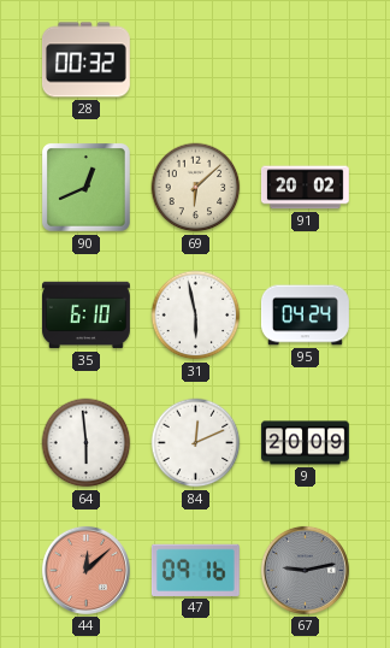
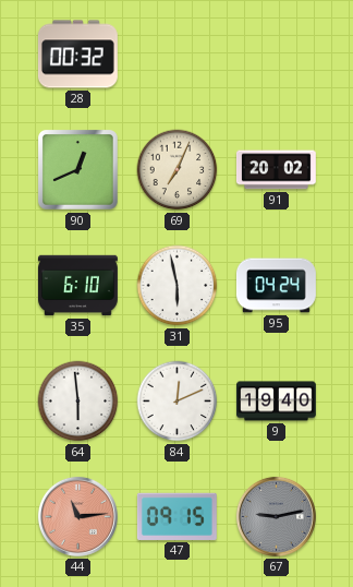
69: 6:08 -> 7:04 (178, 170)
9: 20:09 -> 19:40 (277, 402)
44: 12:08 -> 11:14 (77, 516)
47: 09:16 -> 09:15 (176, 516)
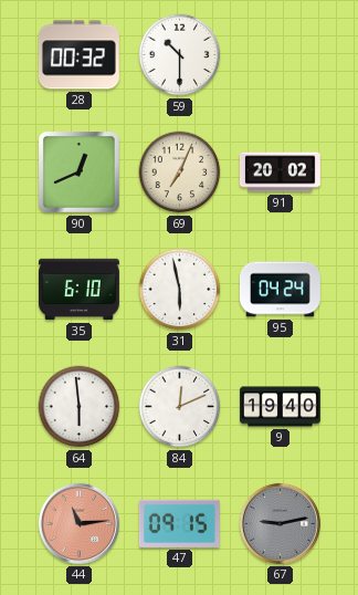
59: none -> 10:30 (180, 55)
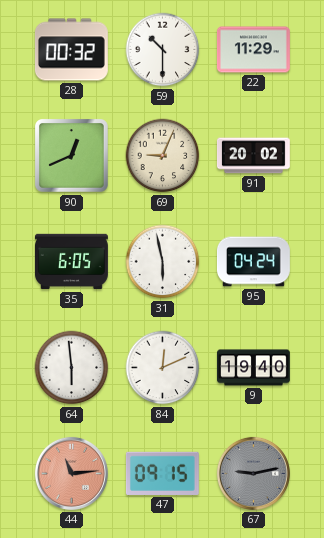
22: none -> 11:29 (253, 50)
69: 7:04 -> 9:04 (163, 156)
35: 6:10 -> 6:05 (71, 262)
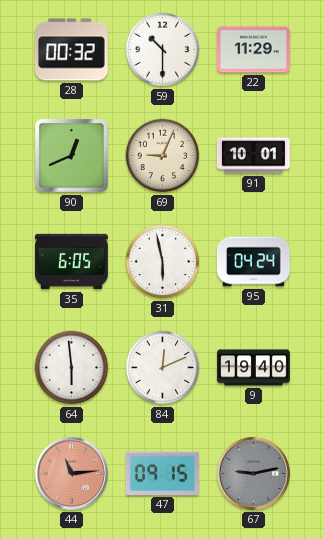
91: 20:02 -> 10:01 (253, 156)
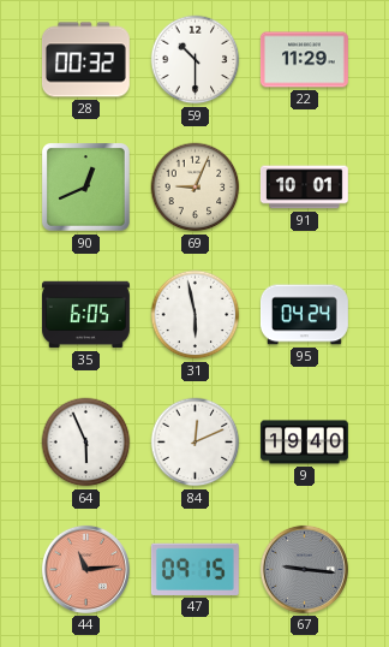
64: 5:59 -> 5:56 (86, 443)
67: 9:13 -> 9:16 (304, 569)
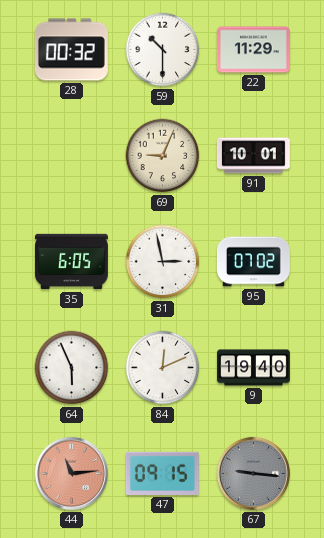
90: 12:41 -> none (86, 188)
31: 5:58 -> 2:58 (163, 262)
95: 04:24 -> 07:02 (253, 262)
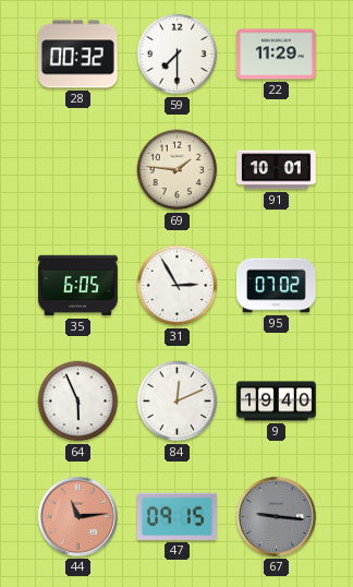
59: 10:30 -> 7:30 (178, 55)
69: 9:04 -> 1:46 (178, 170)
31: 2:58 -> 2:55 (178, 286)
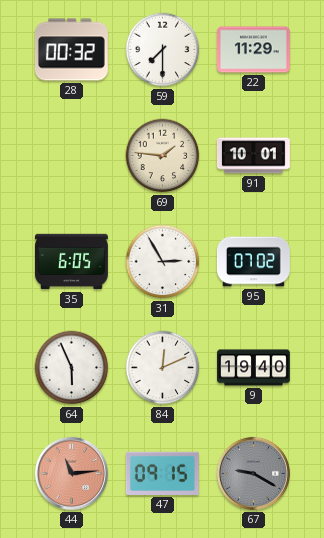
67: 9:16 -> 9:20 (253, 473)
